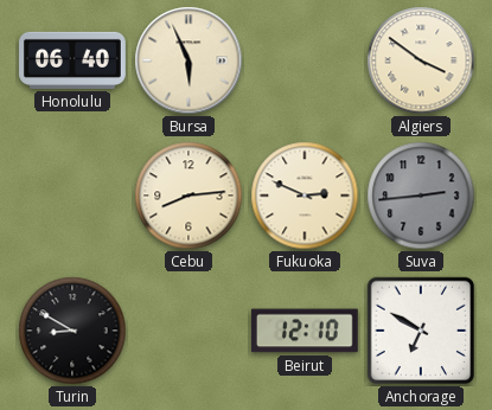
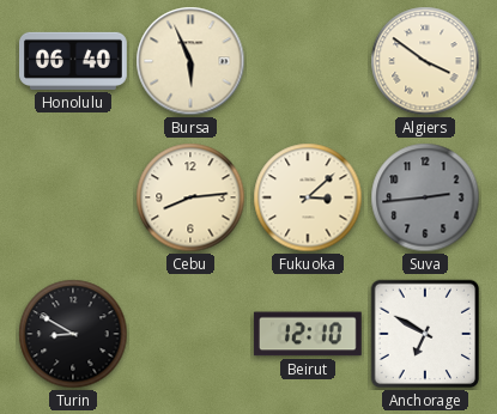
Fukuoka: 2:49 -> 3:08 (308, 197)
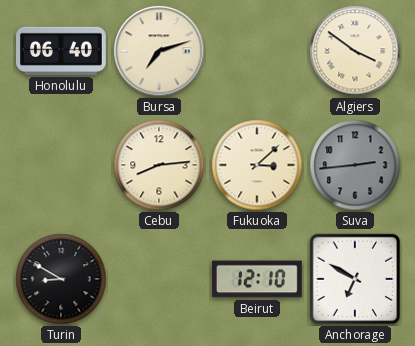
Bursa: 5:56 -> 7:12 (159, 51)
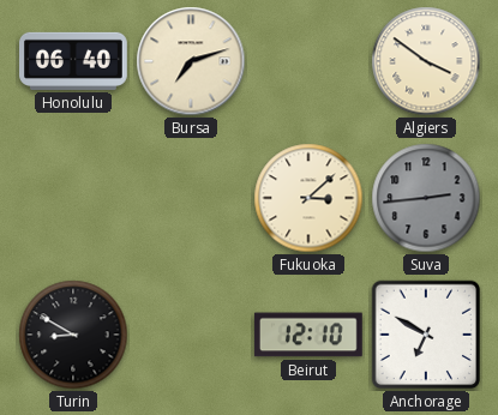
Cebu: 8:14 -> none (159, 165)
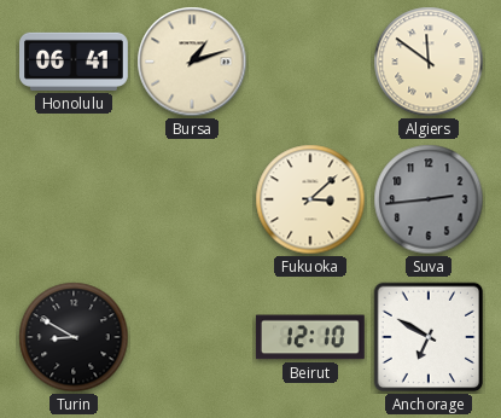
Honolulu: 06:40 -> 06:41 (75, 62)
Bursa: 7:12 -> 1:12 (192, 62)
Algiers: 3:51 -> 11:51 (429, 62)
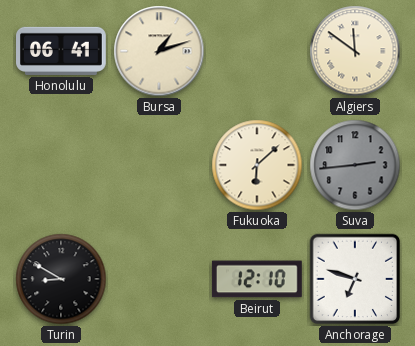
Fukuoka: 3:08 -> 6:08 (257, 165)
Anchorage: 6:50 -> 6:48 (355, 279)
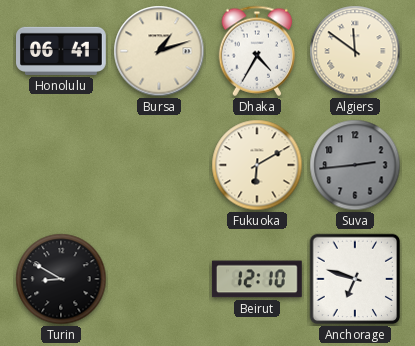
Dhaka: none -> 4:35 (257, 51)
Fukuoka: 6:08 -> 6:10 (257, 165)
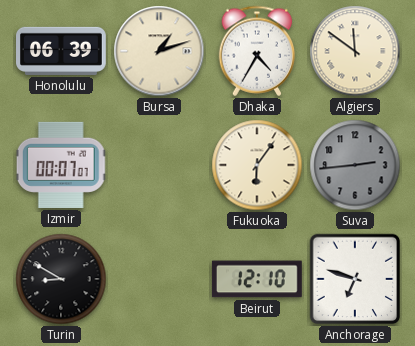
Honolulu: 06:41 -> 06:39 (62, 51)
Izmir: none -> 00:07 (61, 165)
Fukuoka: 6:10 -> 6:06 (257, 165)
